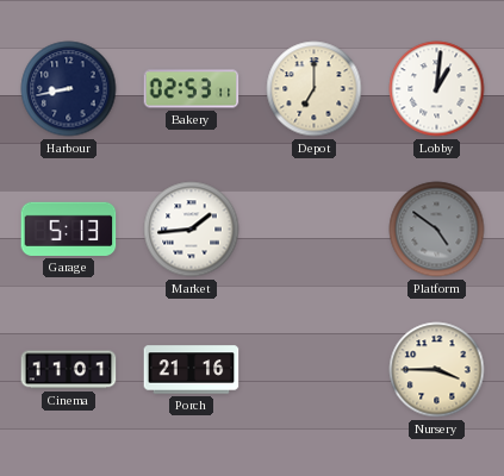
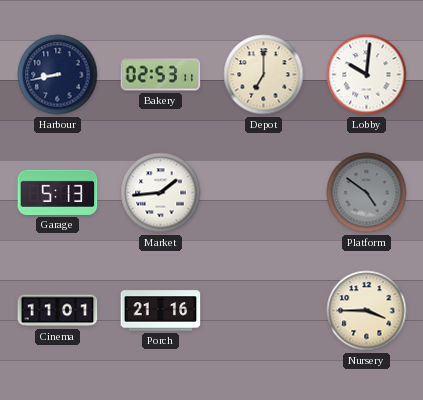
Lobby: 1:01 -> 10:01 (367, 75)
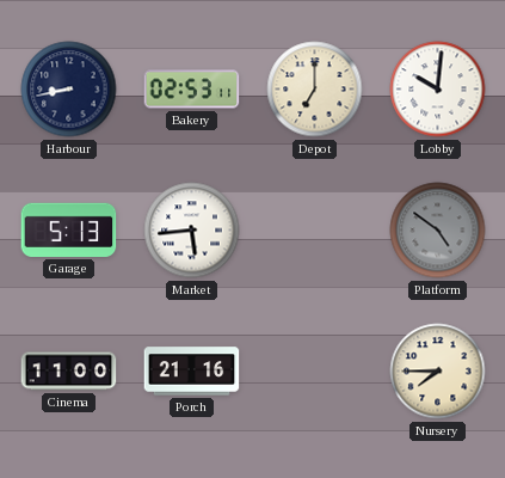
Market: 1:44 -> 5:44 (192, 231)
Cinema: 11:01 -> 11:00 (69, 372)
Nursery: 3:45 -> 7:45 (438, 372)
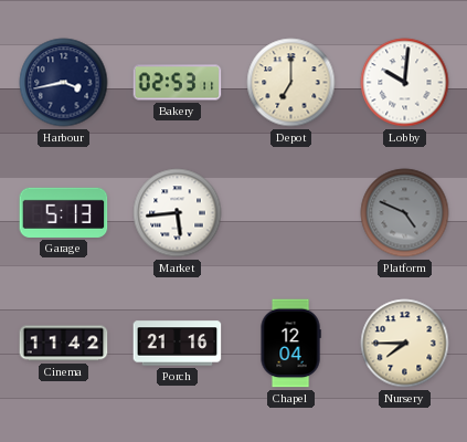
Harbour: 8:43 -> 3:43 (64, 83)
Platform: 4:51 -> 4:49 (405, 213)
Cinema: 11:00 -> 11:42 (64, 344)
Chapel: none -> 12:04 (290, 344)
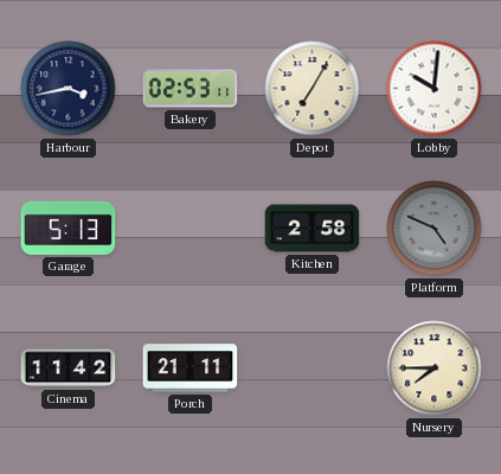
Depot: 7:00 -> 7:05 (313, 89)
Market: 5:44 -> none (178, 213)
Kitchen: none -> 2:58 (313, 229)
Porch: 21:16 -> 21:11 (191, 369)
Chapel: 12:04 -> none (290, 344)
